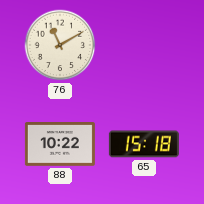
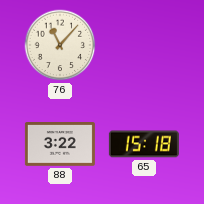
76: 11:10 -> 11:07 (60, 45)
88: 10:22 -> 3:22 (60, 145)
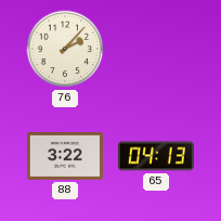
76: 11:07 -> 2:07 (65, 49)
65: 15:18 -> 04:13 (156, 156)
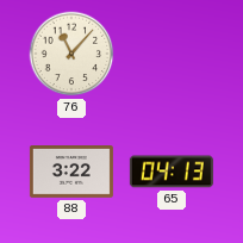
76: 2:07 -> 11:07 (71, 54)
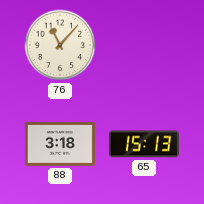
88: 3:22 -> 3:18 (60, 145)
65: 04:13 -> 15:13 (144, 144)
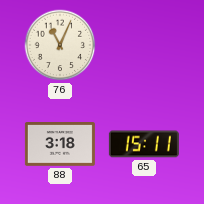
76: 11:07 -> 11:04 (60, 45)
65: 15:13 -> 15:11 (144, 144)
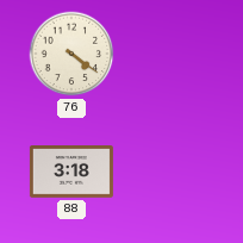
76: 11:04 -> 4:21 (71, 54)
65: 15:11 -> none (144, 144)
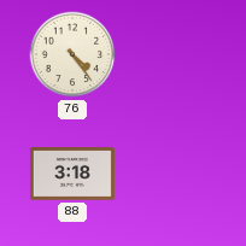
76: 4:21 -> 4:24 (72, 54)
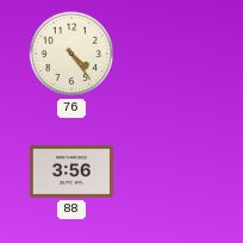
88: 3:18 -> 3:56 (71, 173)
